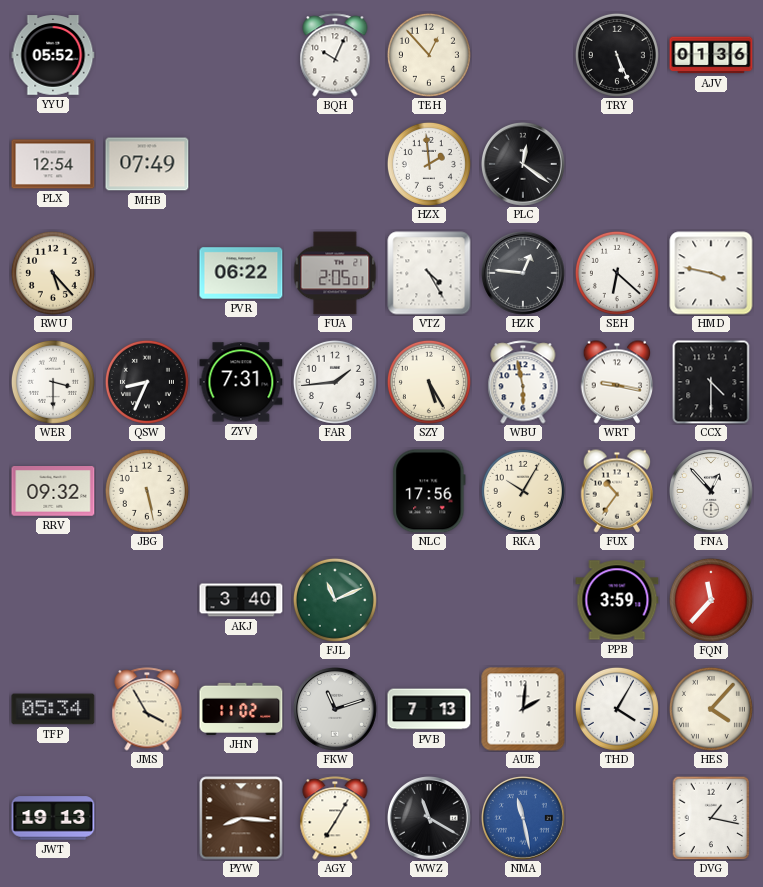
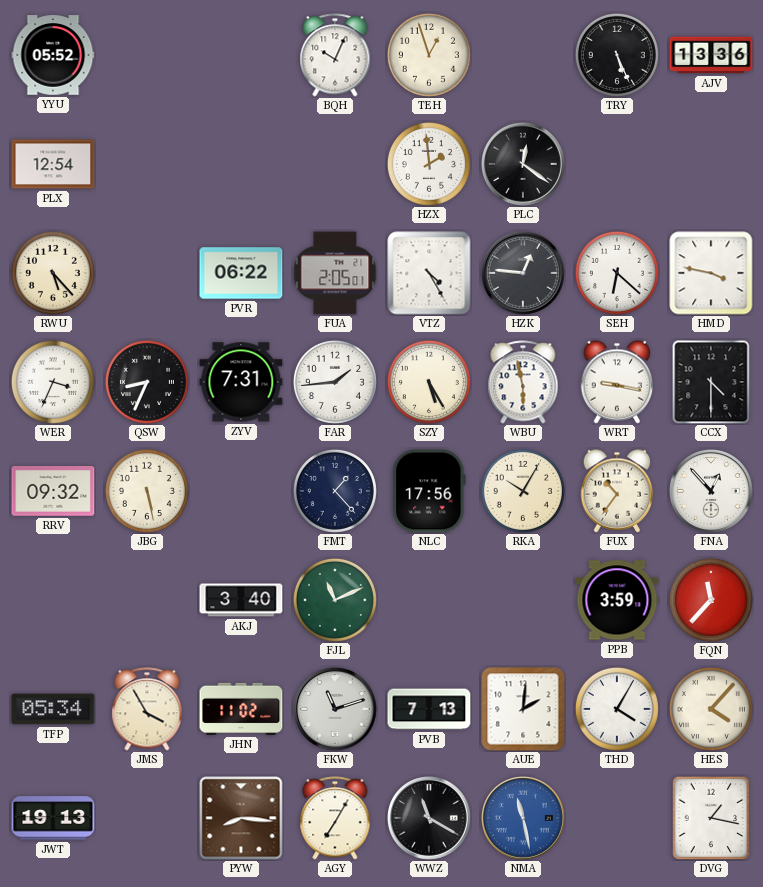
TEH: 12:53 -> 12:57 (429, 55)
AJV: 01:36 -> 13:36 (711, 55)
MHB: 07:49 -> none (147, 164)
WER: 3:30 -> 3:34 (53, 382)
FMT: none -> 1:23 (335, 491)
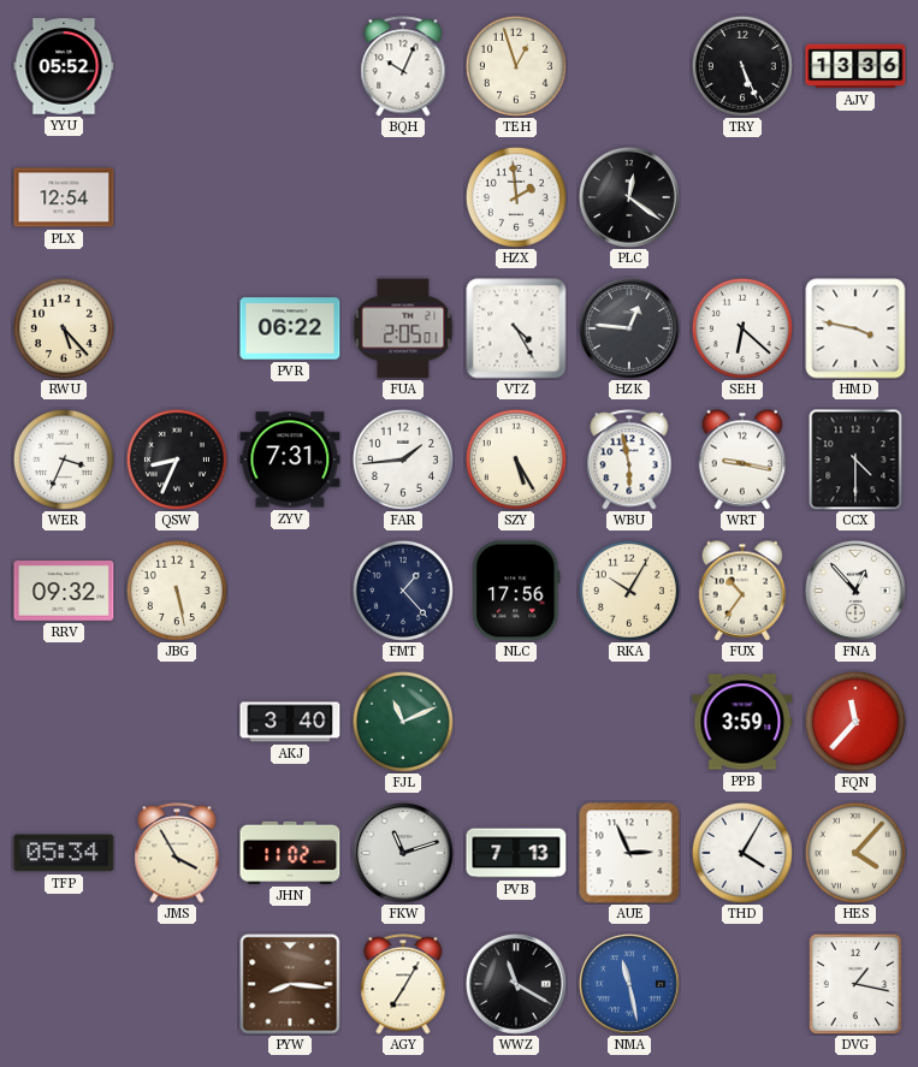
AUE: 2:01 -> 2:56 (629, 853)
JWT: 19:13 -> none (53, 818)
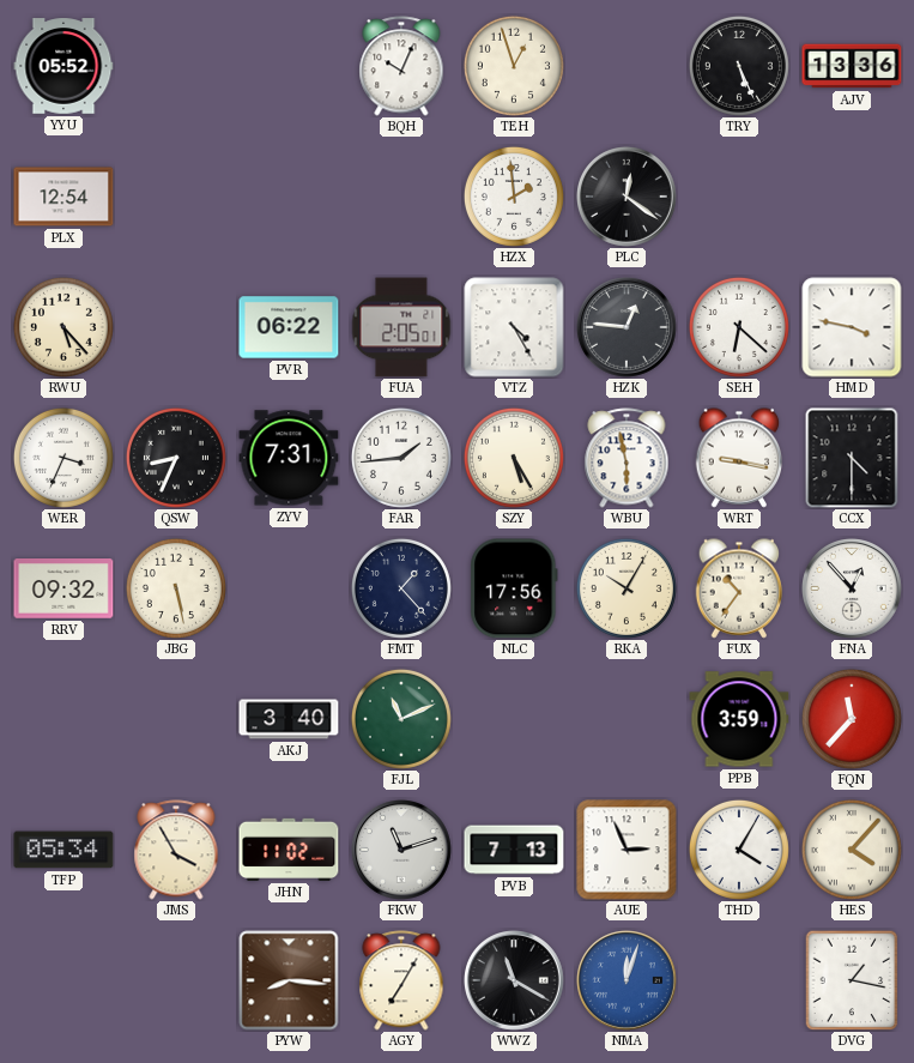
NMA: 11:28 -> 12:03 (628, 982)
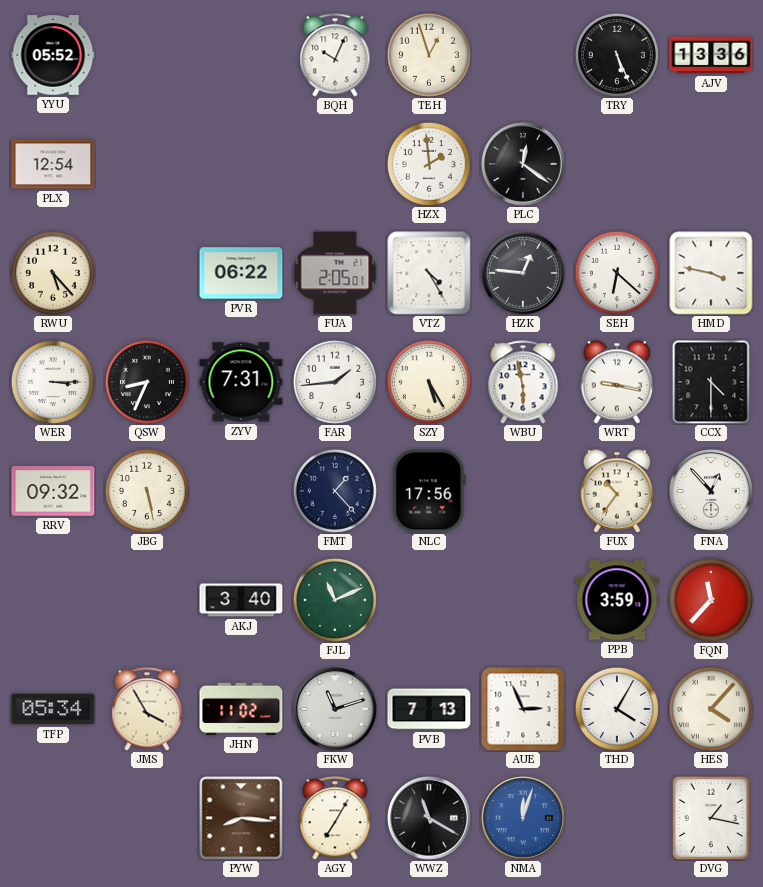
WER: 3:34 -> 3:15 (53, 382)
RKA: 10:05 -> none (627, 588)
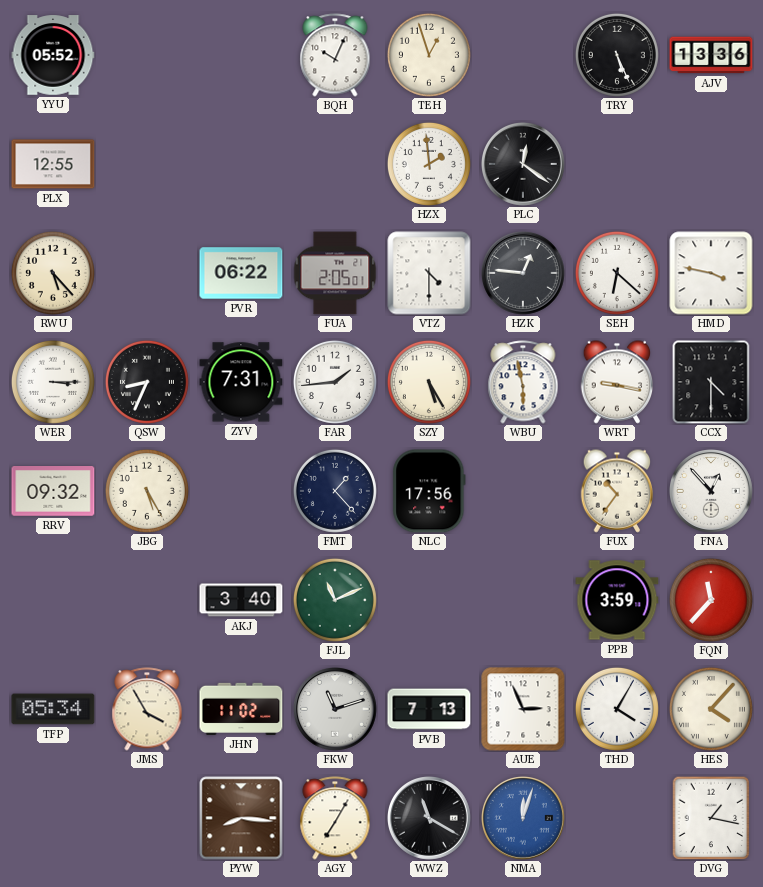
PLX: 12:54 -> 12:55 (53, 164)
VTZ: 4:25 -> 4:30 (429, 273)
JBG: 5:28 -> 5:25 (147, 491)
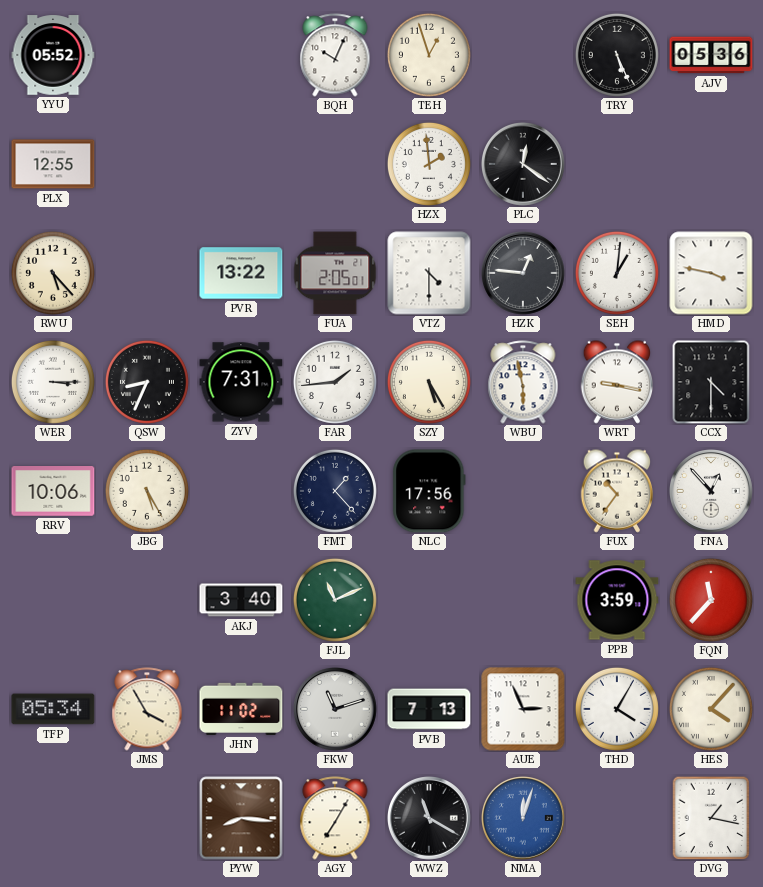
AJV: 13:36 -> 05:36 (711, 55)
PVR: 06:22 -> 13:22 (241, 273)
SEH: 6:22 -> 1:01 (617, 273)
RRV: 09:32 -> 10:06 (53, 492)
